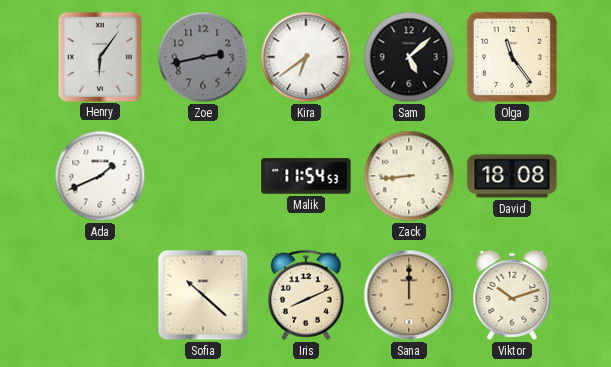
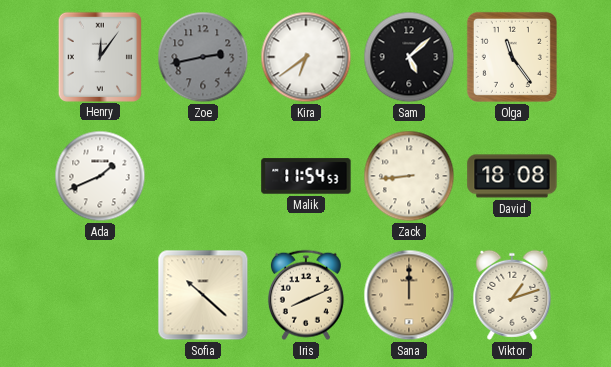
Henry: 6:06 -> 12:06 (100, 56)
Viktor: 10:12 -> 1:12 (512, 295)
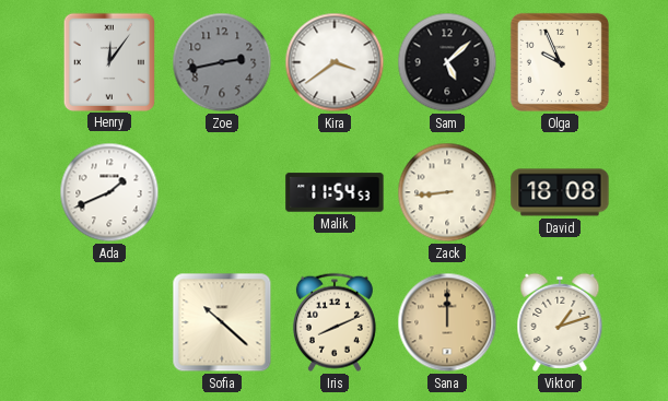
Kira: 6:39 -> 3:39 (335, 62)
Olga: 11:24 -> 9:56 (560, 62)
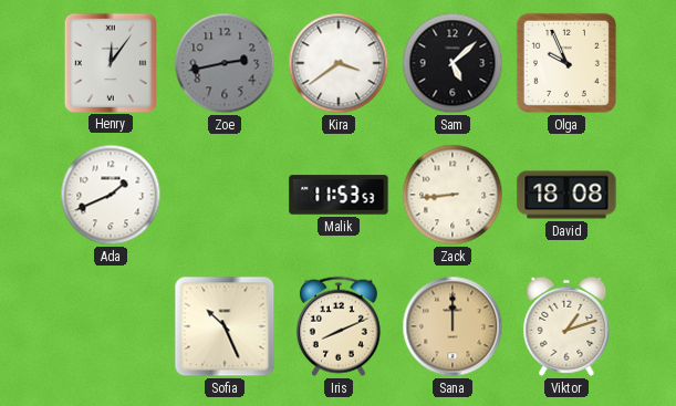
Malik: 11:54 -> 11:53 (339, 195)
Sofia: 10:22 -> 10:26 (225, 326)
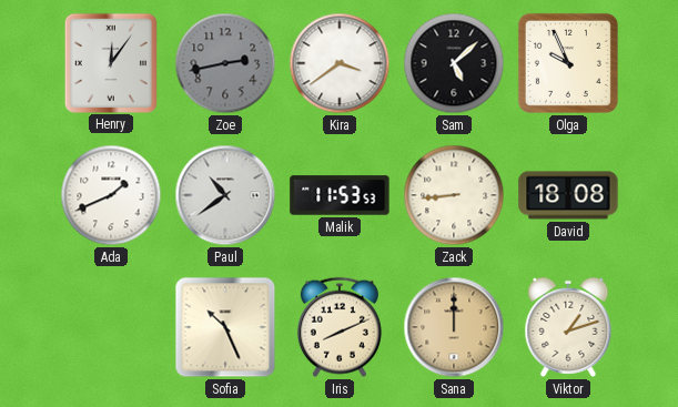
Paul: none -> 10:39 (225, 195)
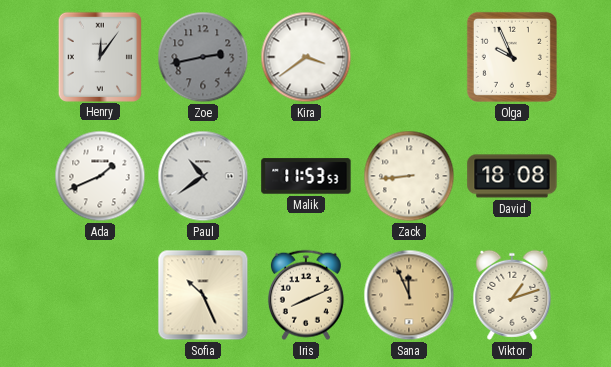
Sam: 5:08 -> none (454, 63)
Sana: 12:00 -> 11:56 (409, 295)
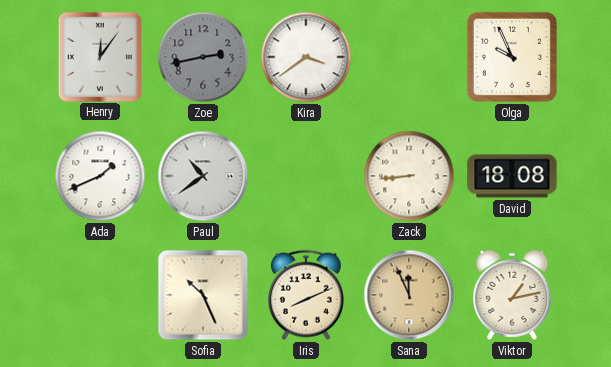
Malik: 11:53 -> none (306, 176)
Viktor: 1:12 -> 1:13 (512, 295)
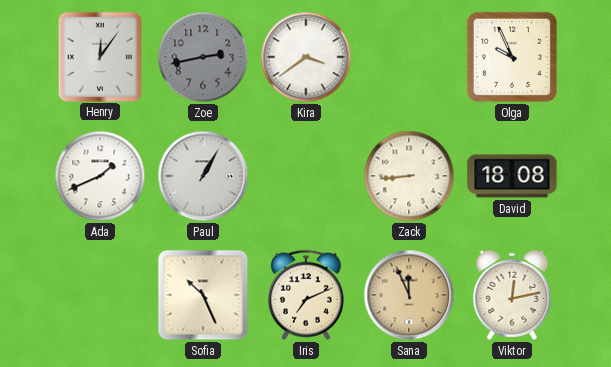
Paul: 10:39 -> 1:05 (203, 176)
Iris: 8:11 -> 7:11 (306, 295)
Viktor: 1:13 -> 12:13 (512, 295)
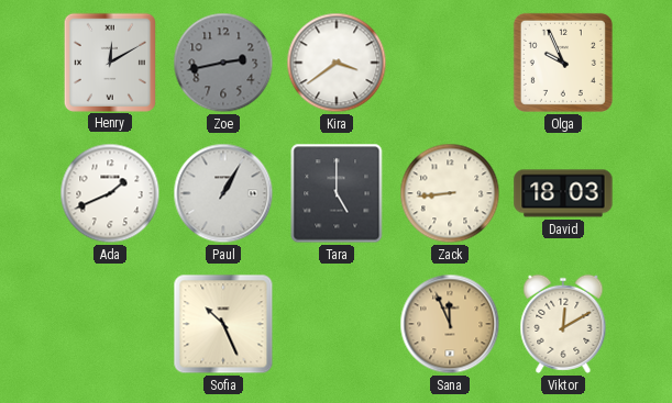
Henry: 12:06 -> 12:10 (110, 61)
Tara: none -> 5:00 (337, 193)
David: 18:08 -> 18:03 (563, 193)
Iris: 7:11 -> none (306, 295)
Viktor: 12:13 -> 12:10 (563, 324)
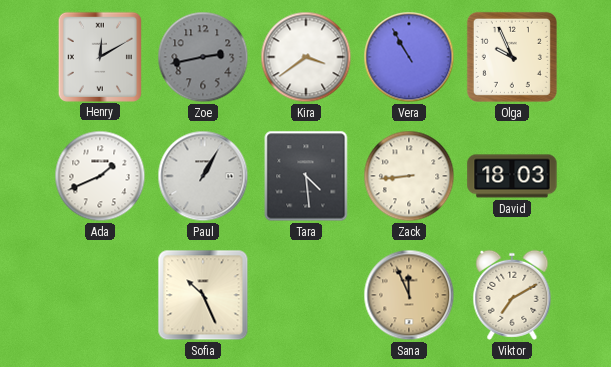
Vera: none -> 10:55 (409, 57)
Tara: 5:00 -> 4:29 (306, 176)
Viktor: 12:10 -> 7:10 (512, 295)
